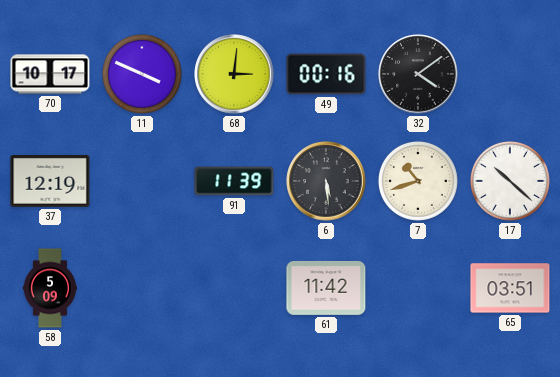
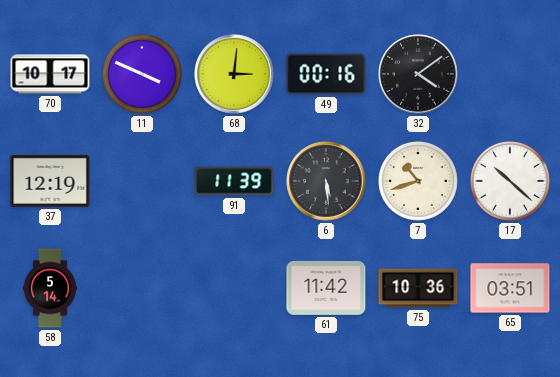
58: 5:09 -> 5:14 (50, 288)
75: none -> 10:36 (418, 288)
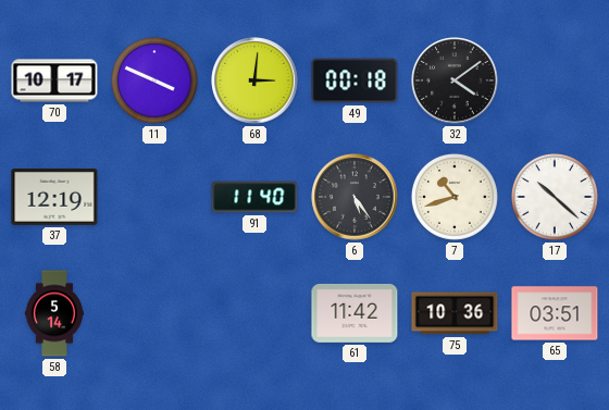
49: 00:16 -> 00:18 (355, 80)
91: 11:39 -> 11:40 (254, 197)
6: 5:29 -> 5:24 (355, 197)
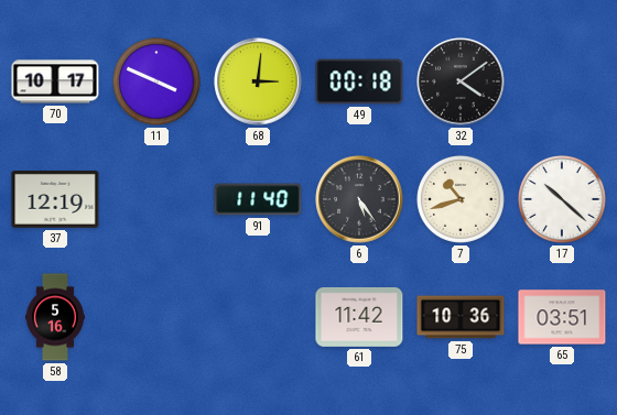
58: 5:14 -> 5:16 (55, 317)
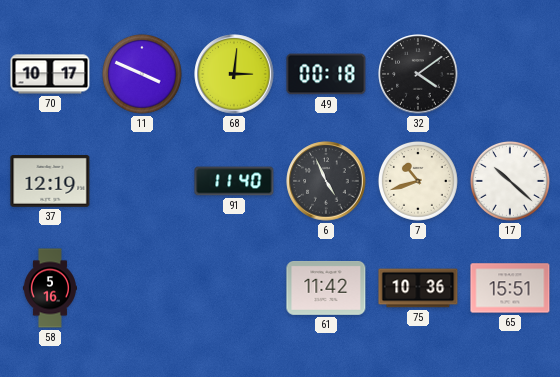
6: 5:24 -> 4:56 (326, 181)
65: 03:51 -> 15:51 (510, 288)
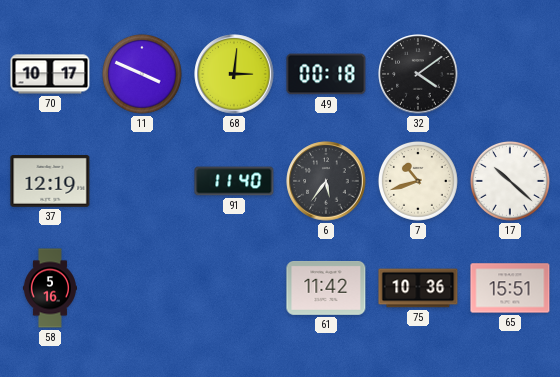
6: 4:56 -> 5:36 (326, 181)
